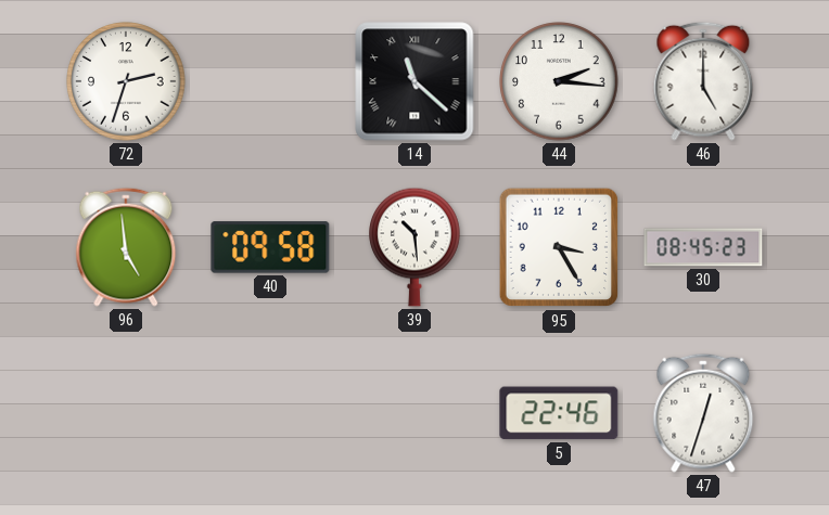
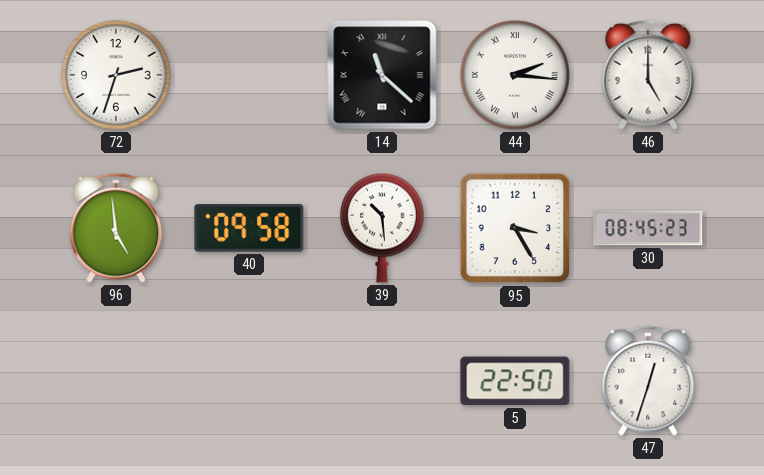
44 numerals: Arabic -> Roman (515, 75)
5: 22:46 -> 22:50 (515, 381)
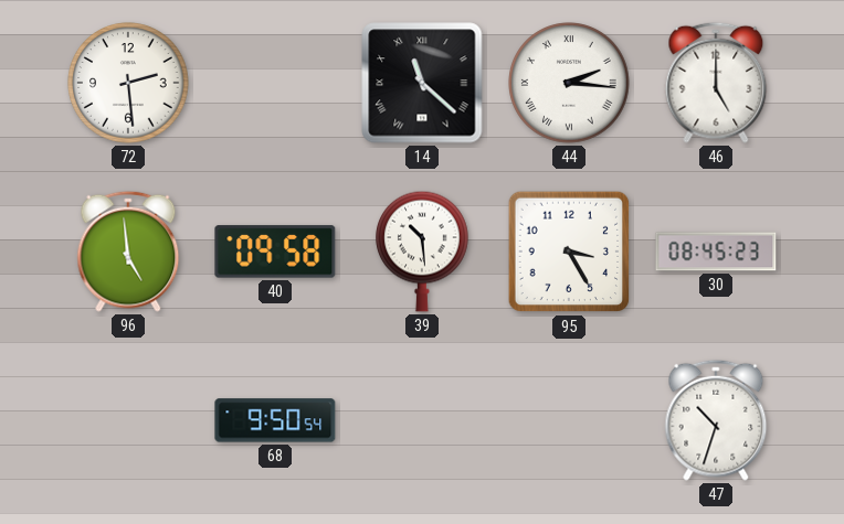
72: 2:33 -> 2:29 (128, 83)
68: none -> 9:50 (275, 420)
5: 22:50 -> none (515, 381)
47: 12:33 -> 10:33 (716, 420)
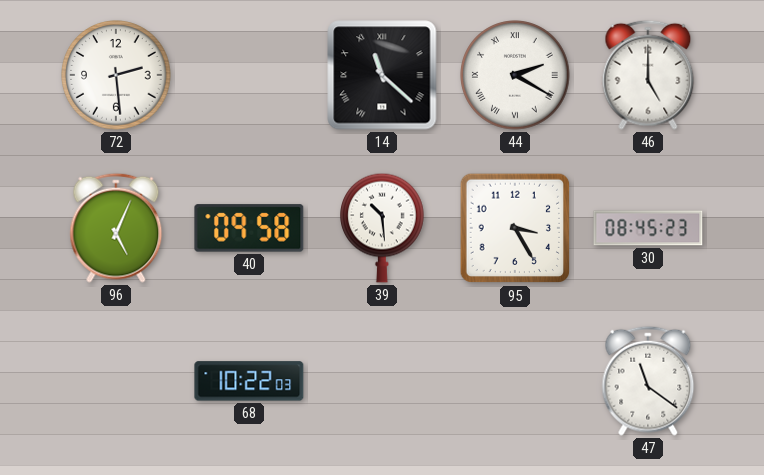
44: 2:16 -> 2:20 (515, 75)
96: 4:59 -> 5:04 (116, 228)
68: 9:50 -> 10:22 (249, 381)
47: 10:33 -> 11:21 (648, 381)
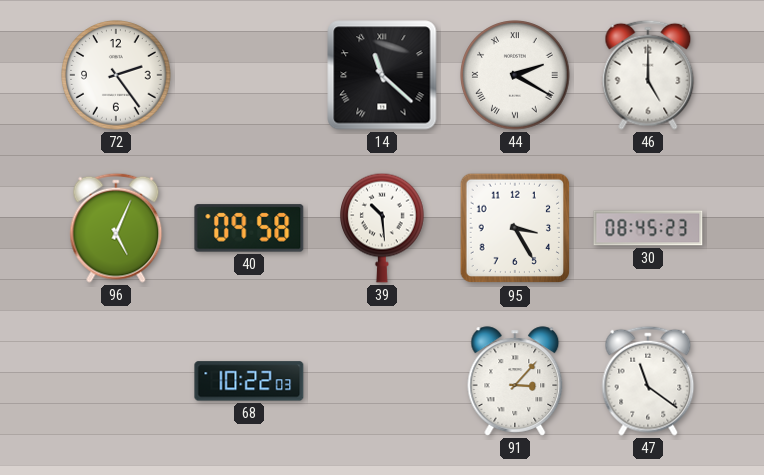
72: 2:29 -> 2:24 (116, 75)
91: none -> 3:07 (515, 381)
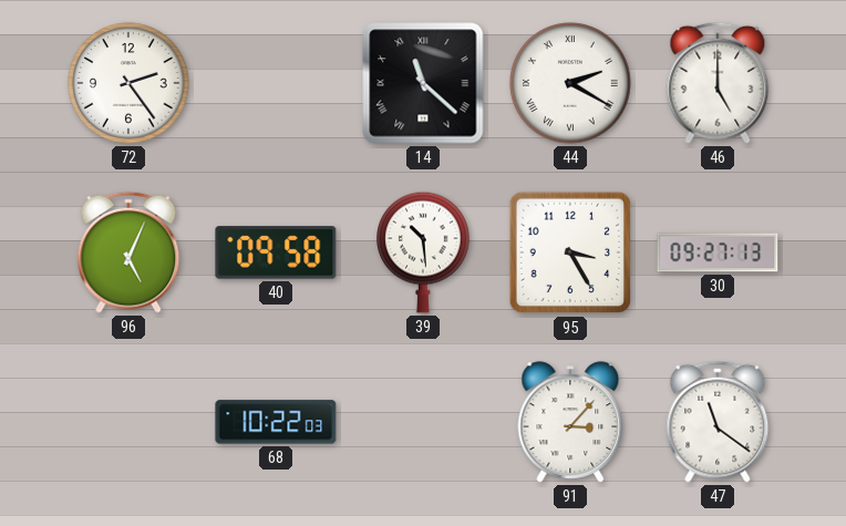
30: 08:45 -> 09:27 (718, 252)
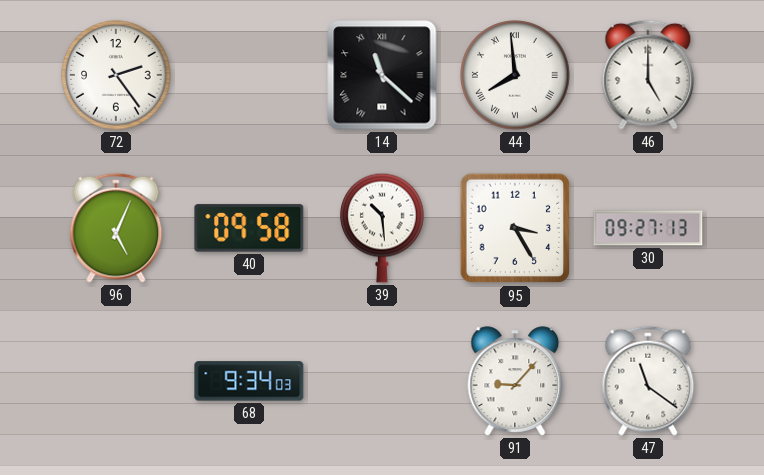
44: 2:20 -> 7:59 (515, 75)
68: 10:22 -> 9:34 (249, 381)
91: 3:07 -> 9:07 (515, 381)
